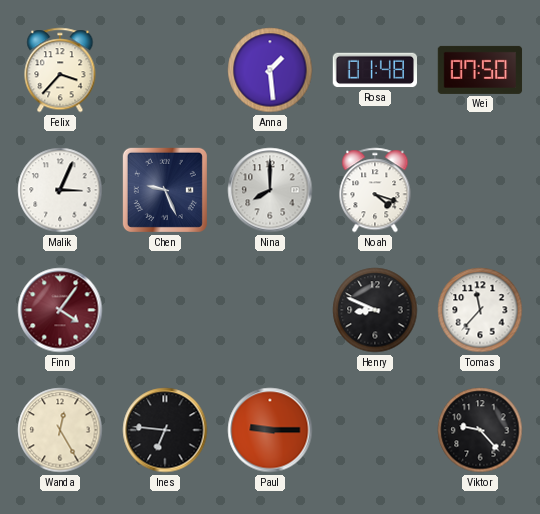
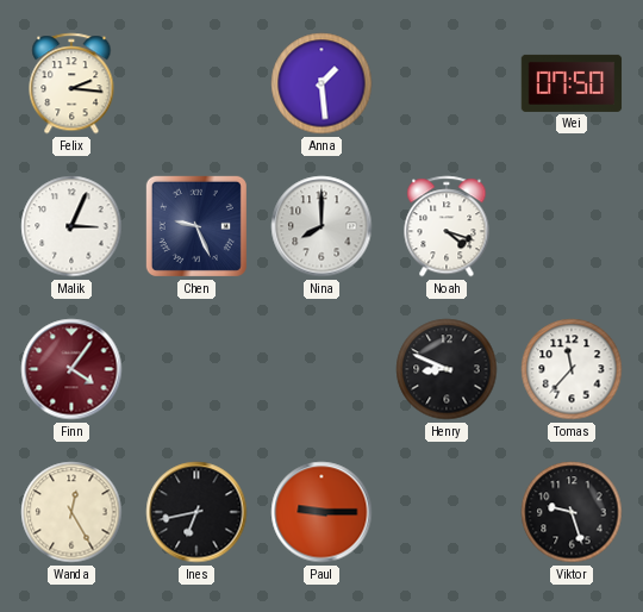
Felix: 3:37 -> 2:16 (71, 83)
Rosa: 01:48 -> none (375, 70)
Ines: 6:46 -> 6:43 (196, 512)
Viktor: 9:23 -> 9:27 (572, 512)
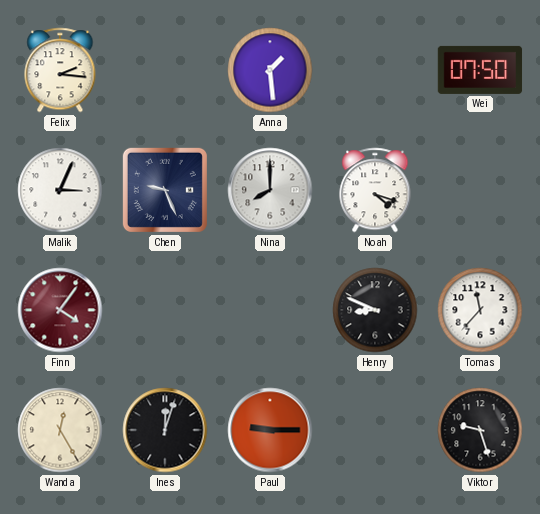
Ines: 6:43 -> 12:03 (165, 430)
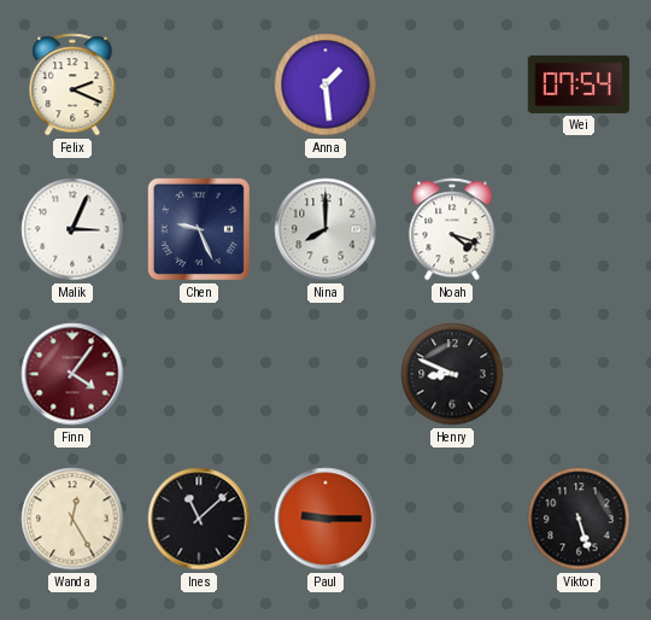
Felix: 2:16 -> 2:19 (72, 84)
Wei: 07:50 -> 07:54 (579, 84)
Tomas: 11:37 -> none (480, 310)
Ines: 12:03 -> 11:08 (199, 519)
Viktor: 9:27 -> 5:27 (579, 519)
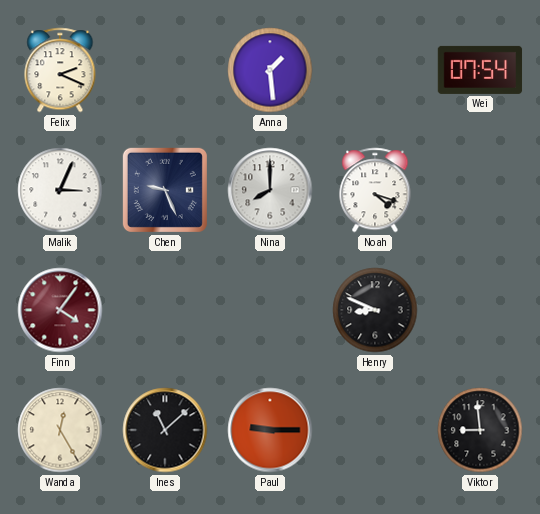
Viktor: 5:27 -> 8:59 (480, 430)
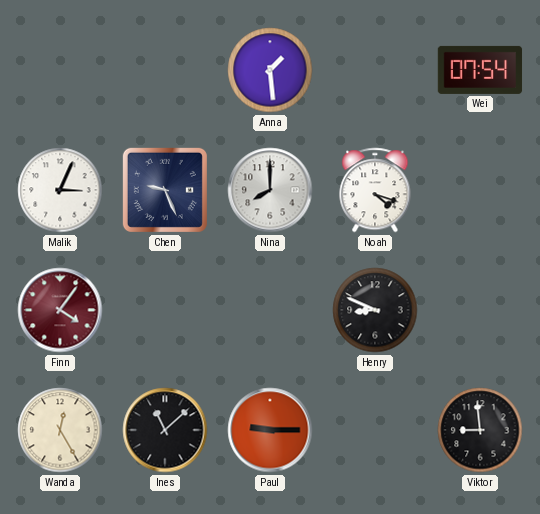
Felix: 2:19 -> none (60, 70)
